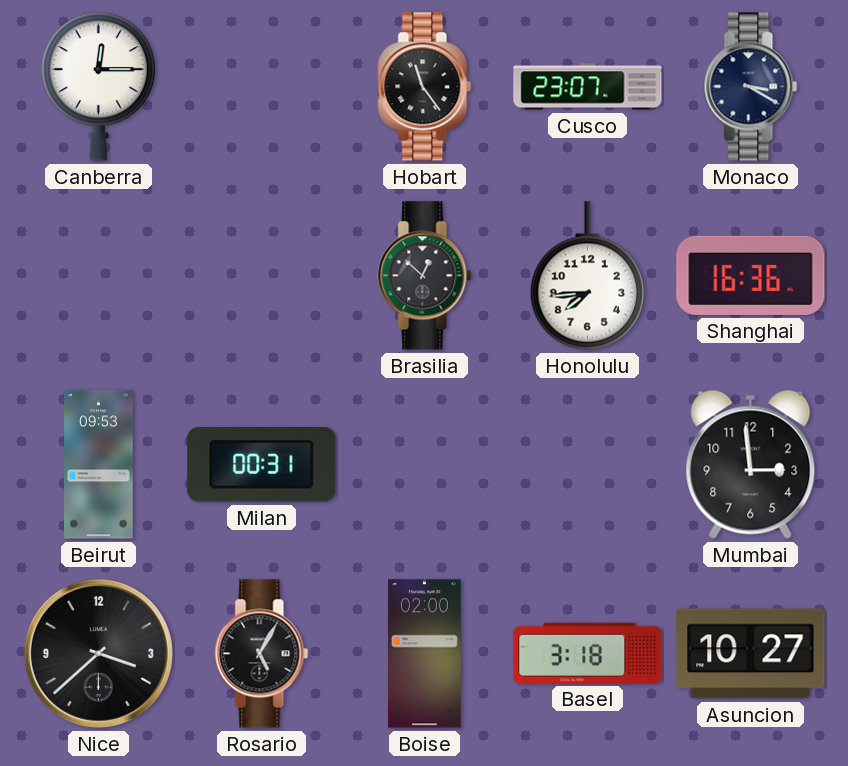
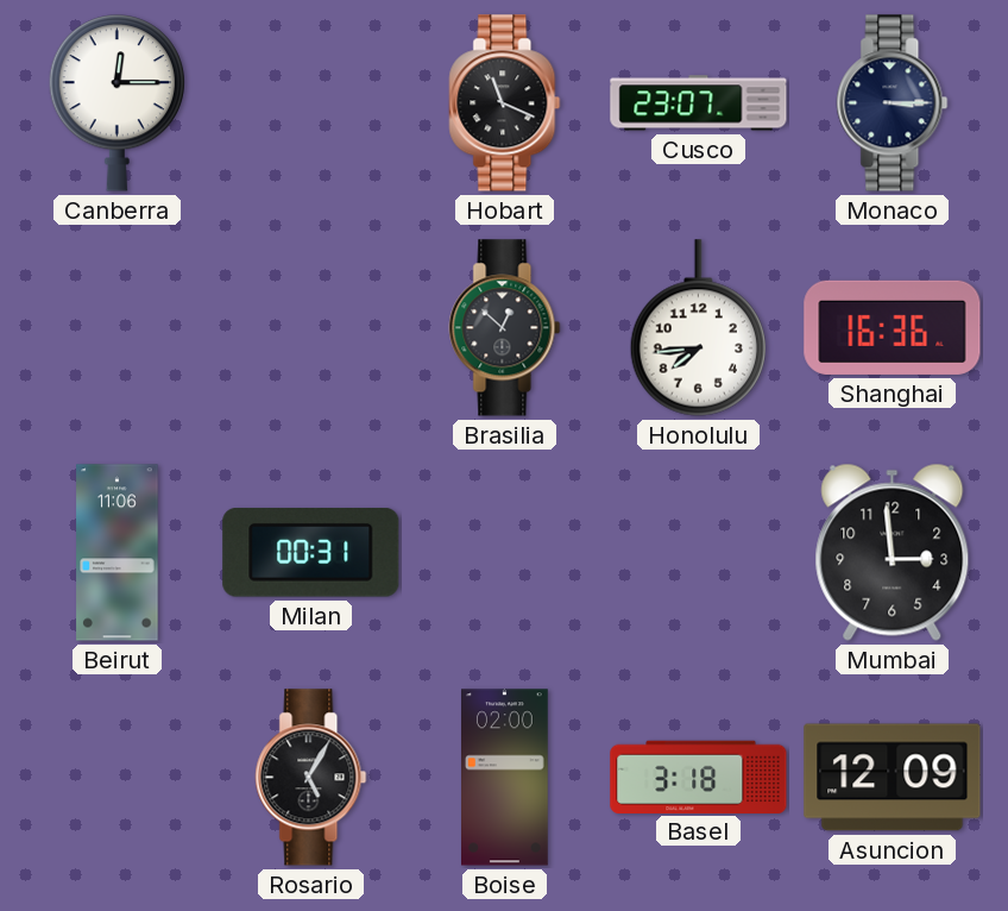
Hobart: 11:24 -> 11:19 (505, 103)
Monaco: 3:20 -> 3:15 (893, 103)
Beirut: 09:53 -> 11:06 (118, 553)
Nice: 3:38 -> none (98, 653)
Asuncion: 10:27 -> 12:09 (893, 778)
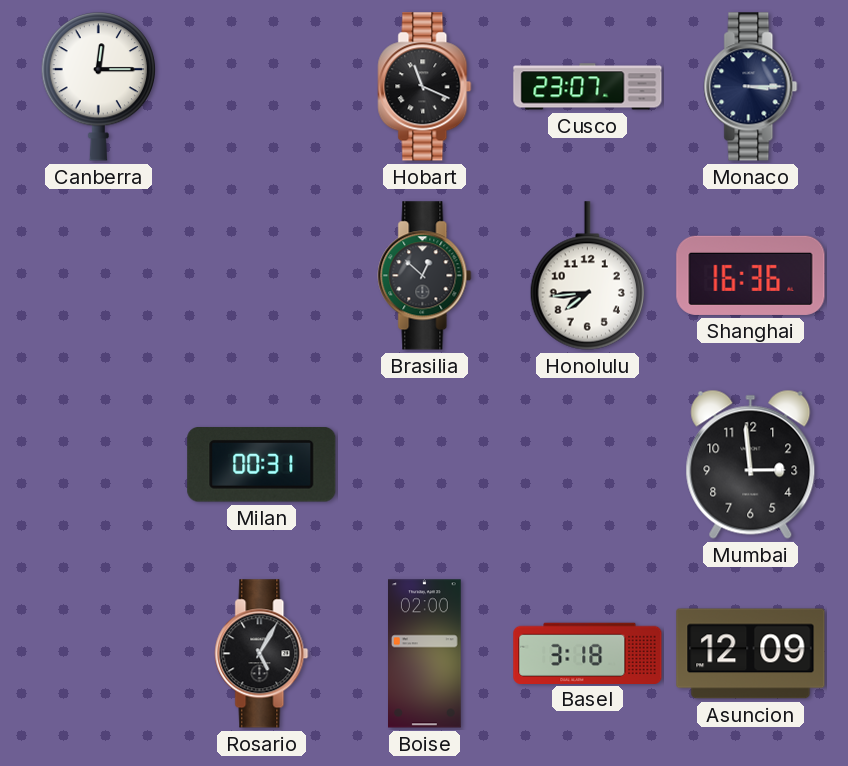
Beirut: 11:06 -> none (118, 553)
